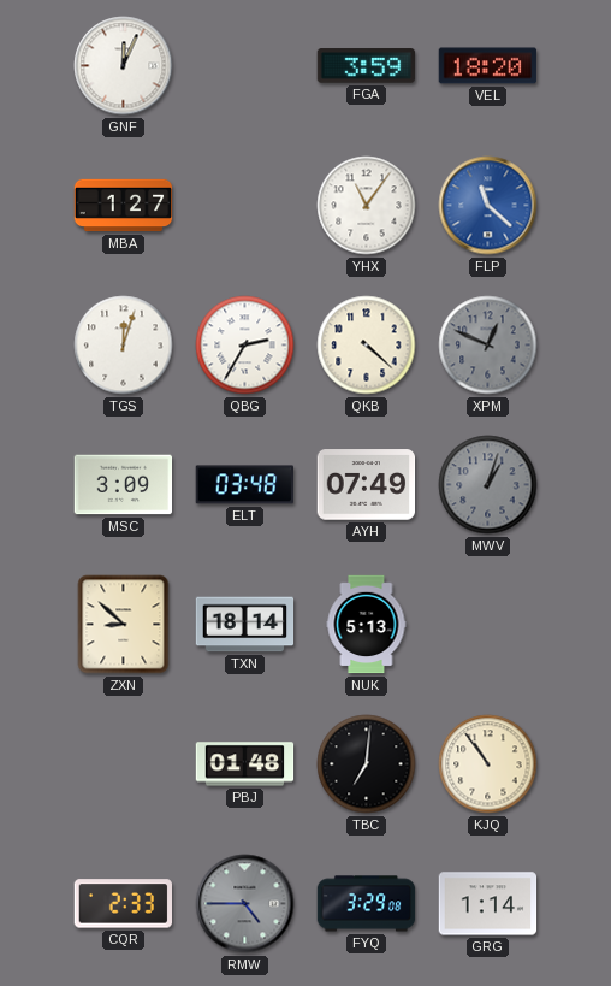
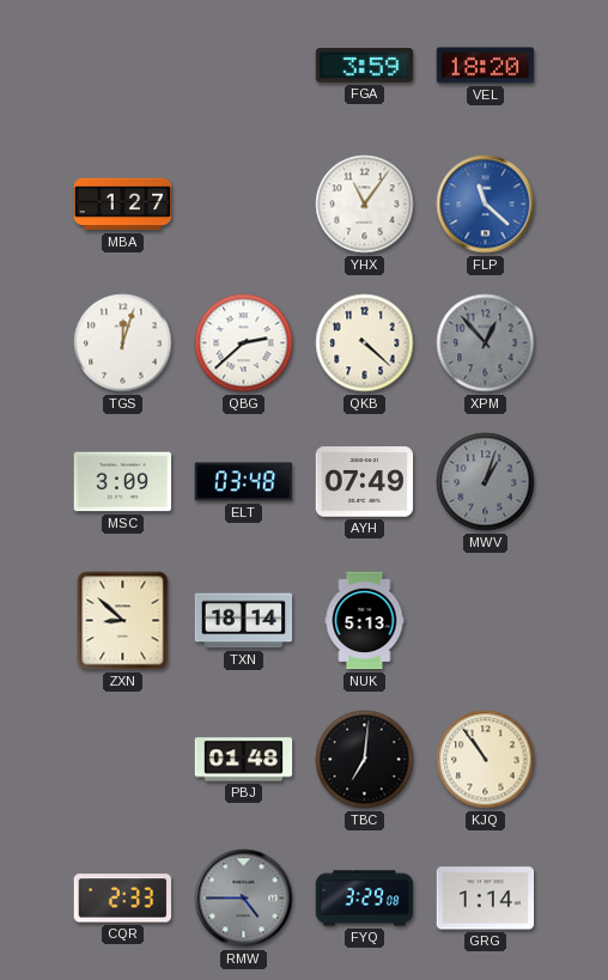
GNF: 12:04 -> none (124, 66)
QBG: 2:35 -> 2:38 (244, 343)
XPM: 12:49 -> 12:53 (486, 343)
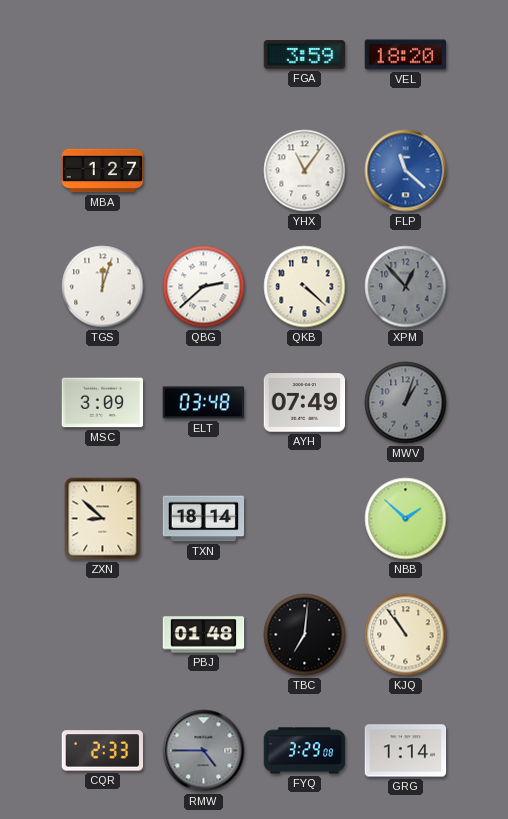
NUK: 5:13 -> none (365, 621)
NBB: none -> 1:52 (406, 519)
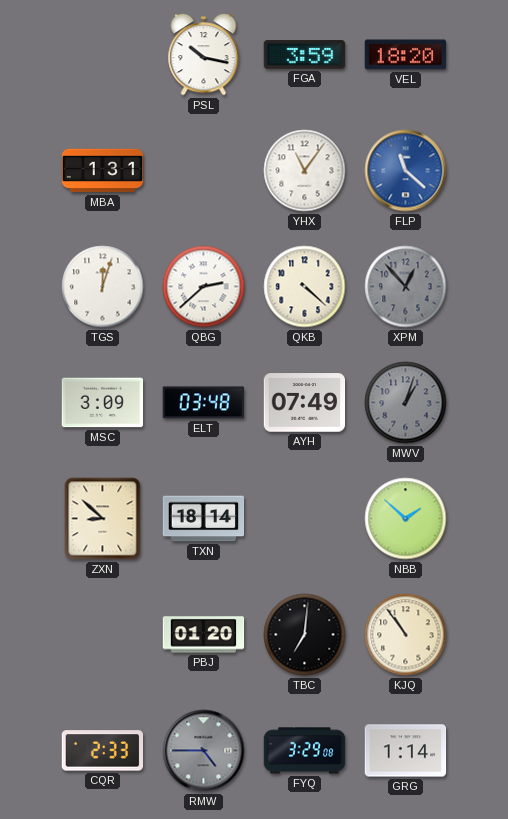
PSL: none -> 10:17 (204, 55)
MBA: 1:27 -> 1:31 (103, 171)
PBJ: 01:48 -> 01:20 (204, 635)
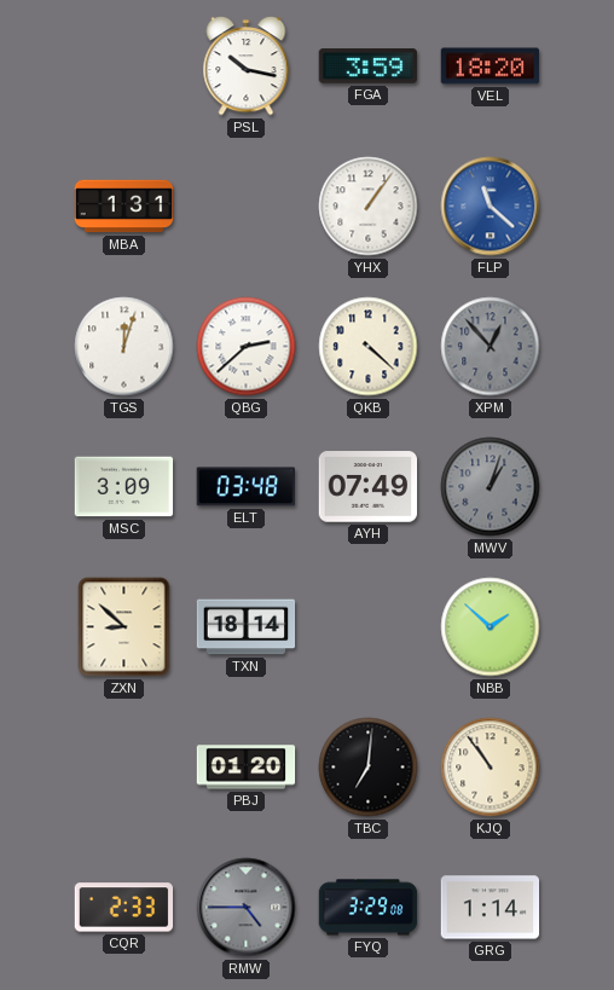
YHX: 11:06 -> 1:06 (369, 207)
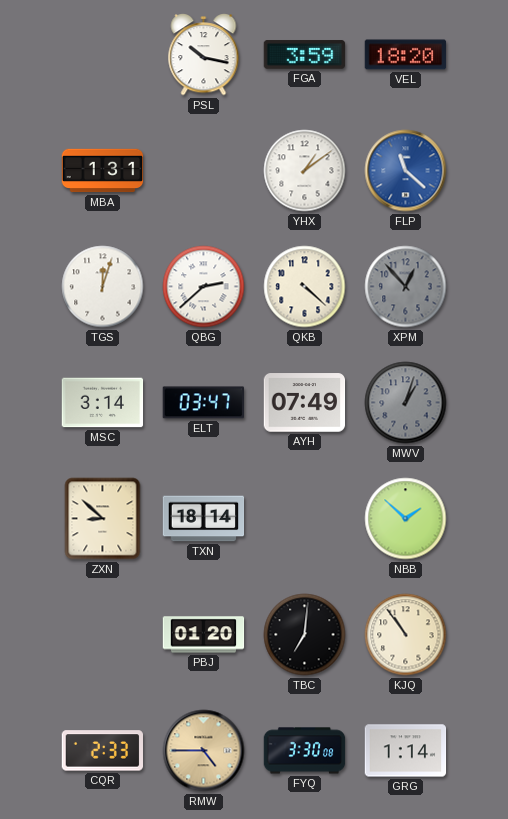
YHX: 1:06 -> 1:09 (305, 171)
MSC: 3:09 -> 3:14 (103, 403)
ELT: 03:48 -> 03:47 (203, 403)
RMW dial: grey -> champagne (204, 751)
FYQ: 3:29 -> 3:30 (305, 751)
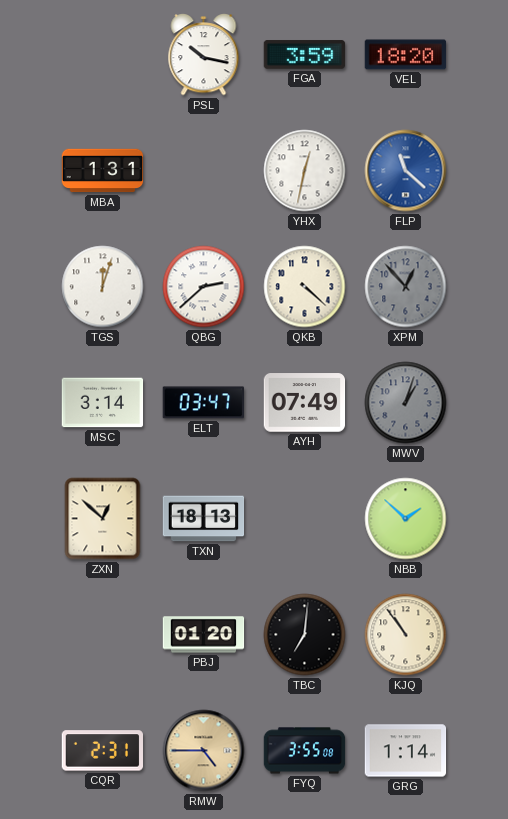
YHX: 1:09 -> 12:32 (305, 171)
ZXN: 8:52 -> 12:52 (103, 519)
TXN: 18:14 -> 18:13 (204, 519)
CQR: 2:33 -> 2:31 (103, 751)
FYQ: 3:30 -> 3:55 (305, 751)
